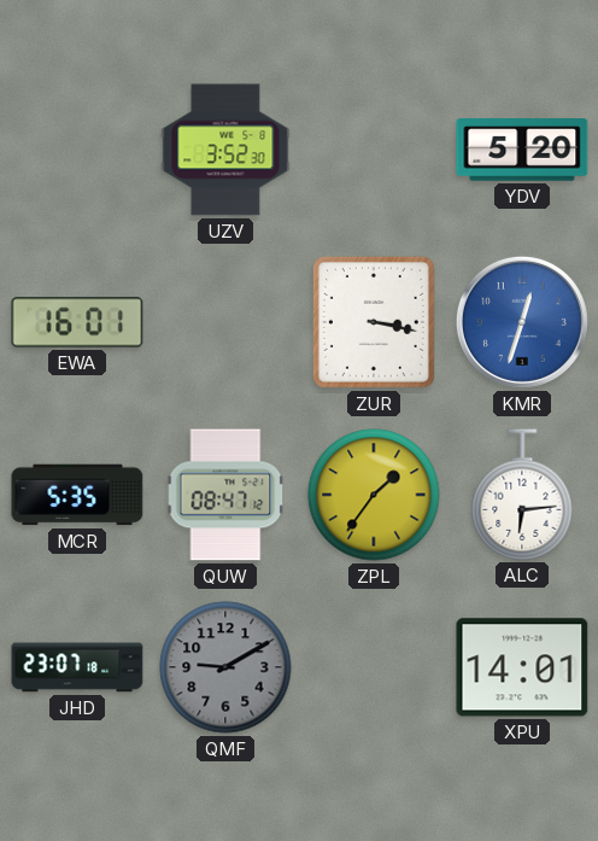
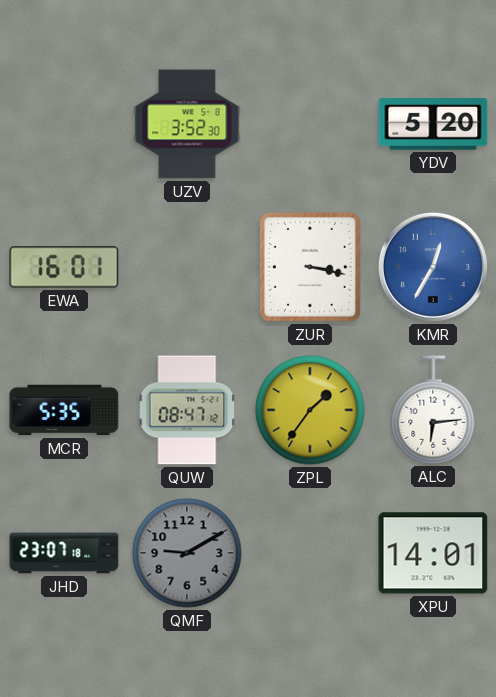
KMR: 12:33 -> 12:35 (433, 267)
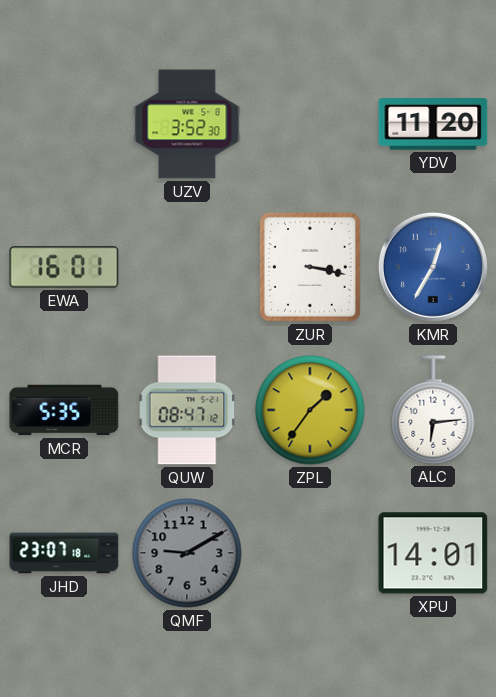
YDV: 5:20 -> 11:20 (433, 124)
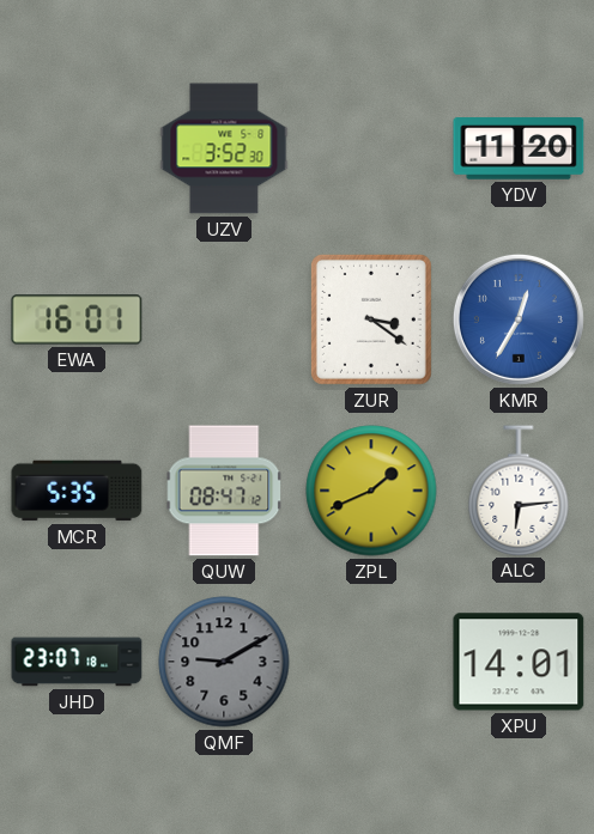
ZUR: 3:17 -> 3:21 (371, 319)
ZPL: 1:36 -> 1:41 (371, 491)
